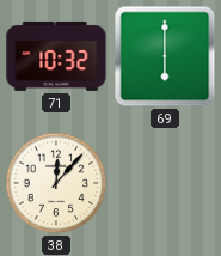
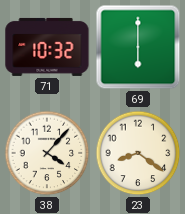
38: 12:07 -> 4:07 (47, 153)
23: none -> 8:21 (138, 153)
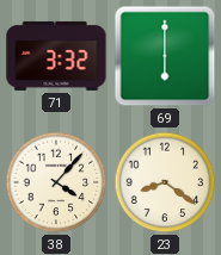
71: 10:32 -> 3:32 (56, 56)
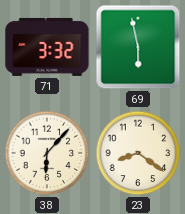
69: 6:00 -> 5:58 (138, 47)
38: 4:07 -> 6:07 (47, 153)
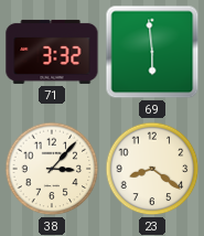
69: 5:58 -> 5:59 (152, 52)
38: 6:07 -> 3:07 (52, 169)
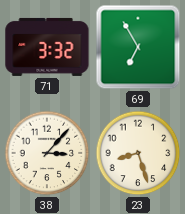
69: 5:59 -> 6:55 (138, 47)
23: 8:21 -> 8:27 (138, 153)
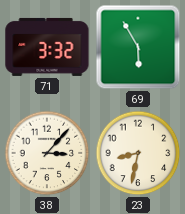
69: 6:55 -> 5:55 (138, 47)
23: 8:27 -> 8:32 (138, 153)
